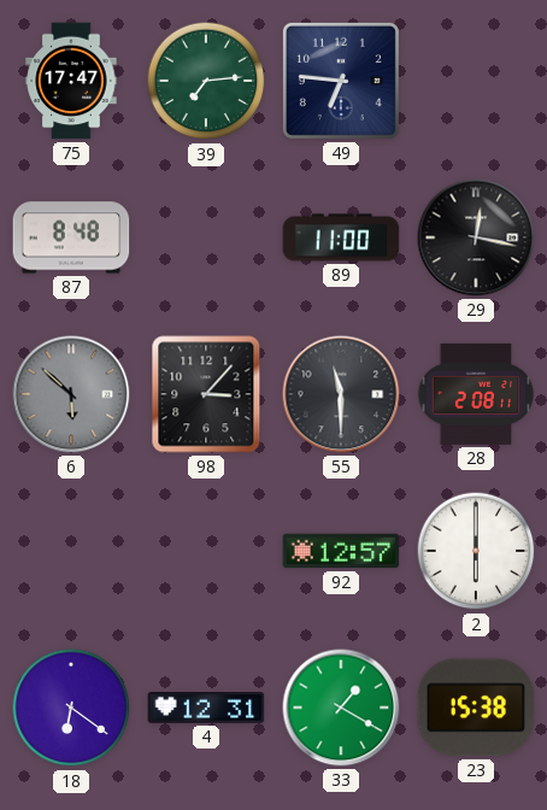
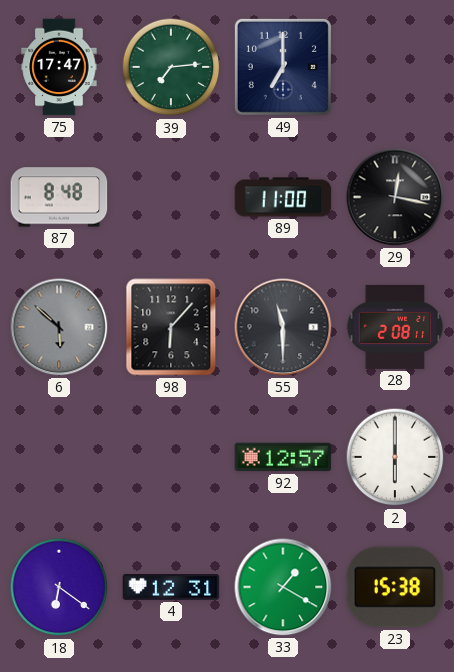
49: 6:46 -> 7:00 (283, 67)
98: 3:07 -> 6:07 (171, 327)
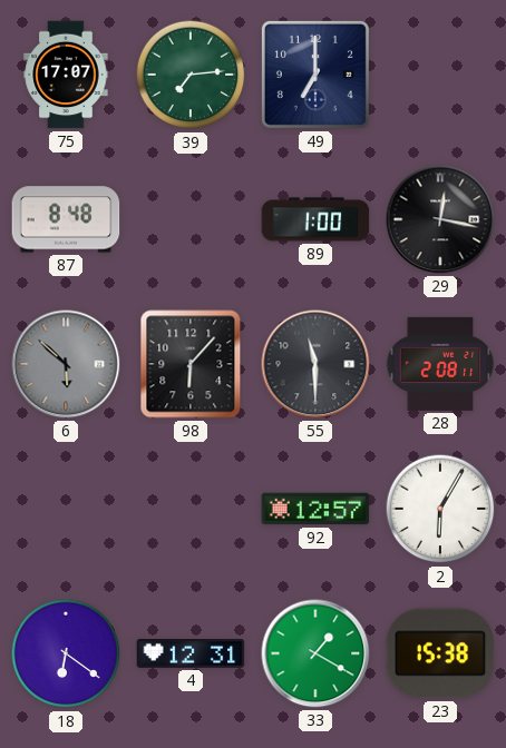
75: 17:47 -> 17:07 (66, 75)
89: 11:00 -> 1:00 (315, 219)
2: 6:00 -> 6:05 (440, 509)
